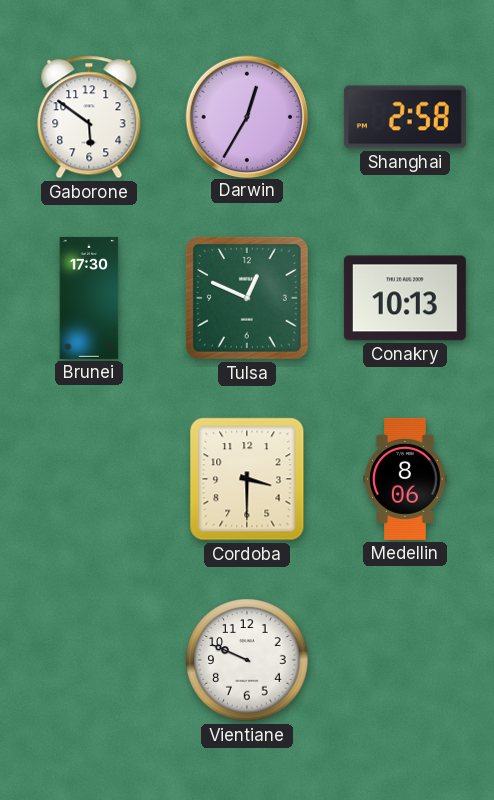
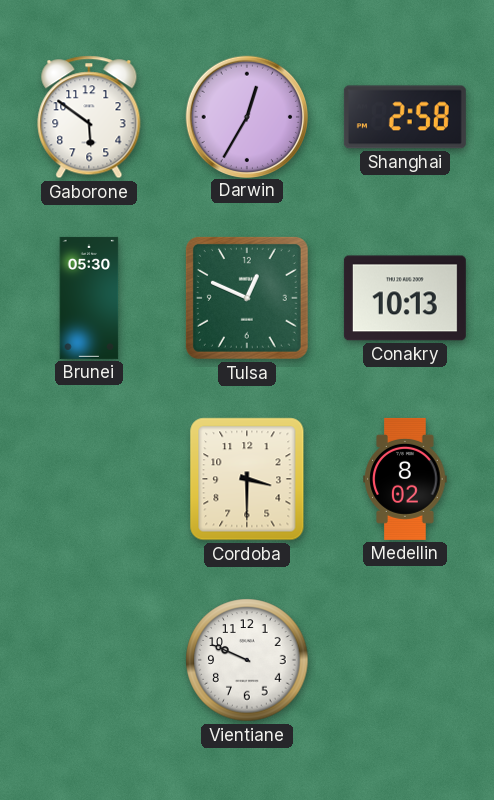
Brunei: 17:30 -> 05:30 (89, 298)
Medellin: 8:06 -> 8:02 (405, 479)
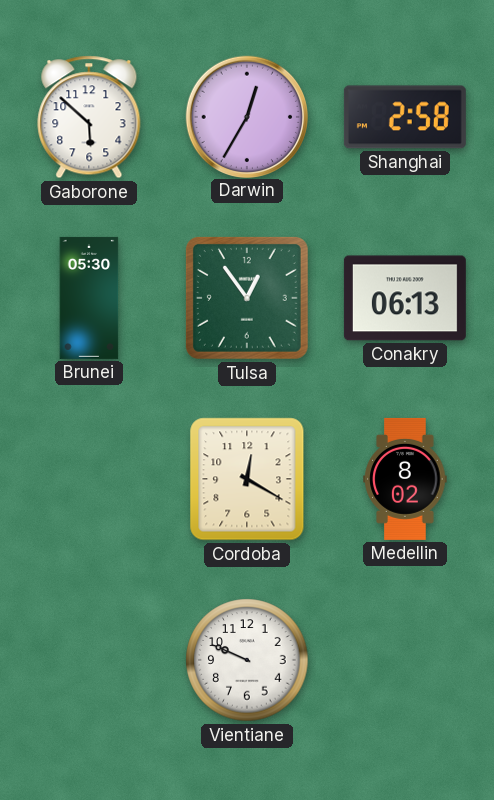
Gaborone: 5:51 -> 5:52 (89, 117)
Tulsa: 12:49 -> 12:54 (247, 298)
Conakry: 10:13 -> 06:13 (405, 298)
Cordoba: 3:30 -> 12:20 (247, 479)
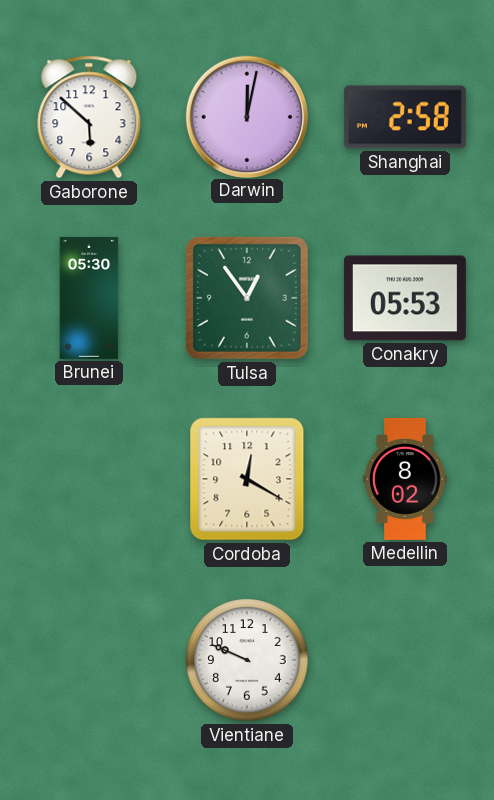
Darwin: 12:35 -> 12:02 (246, 116)
Conakry: 06:13 -> 05:53 (405, 298)
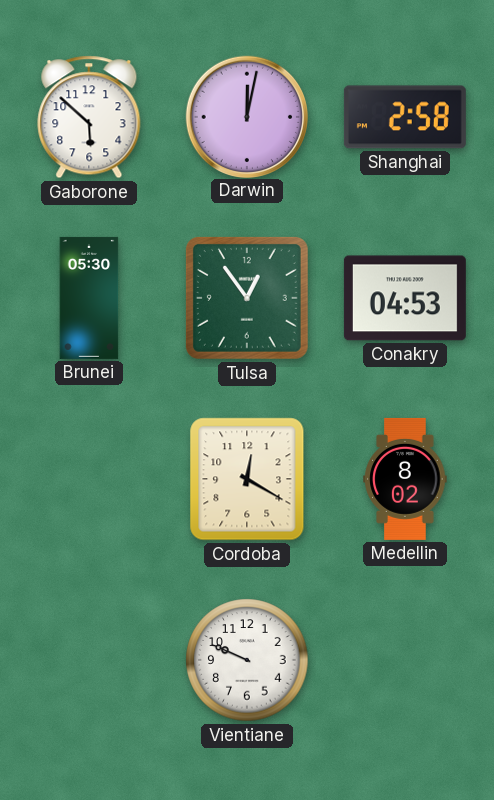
Conakry: 05:53 -> 04:53 (405, 298)
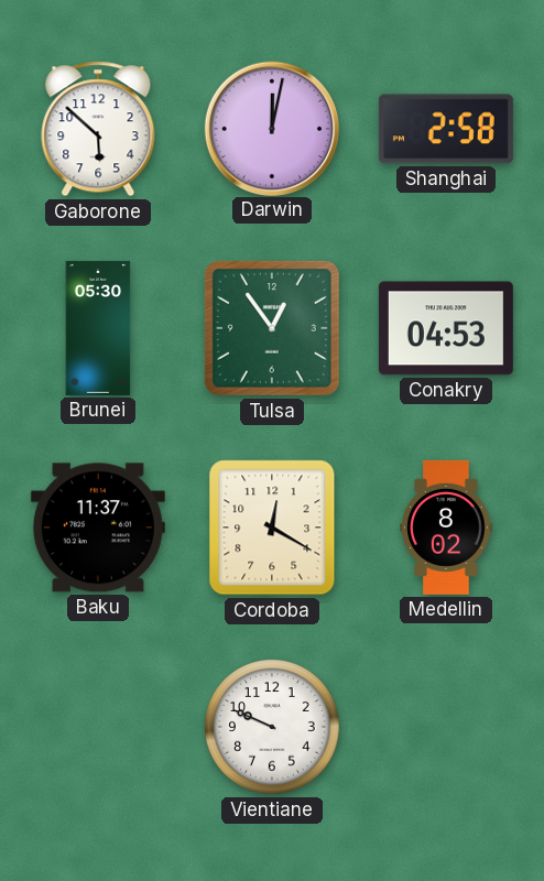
Baku: none -> 11:37 (98, 527)
